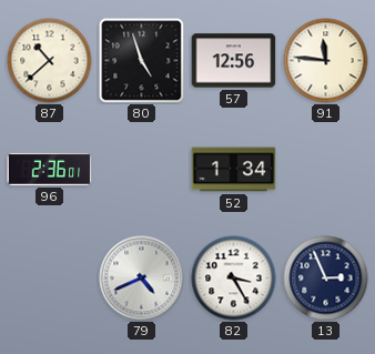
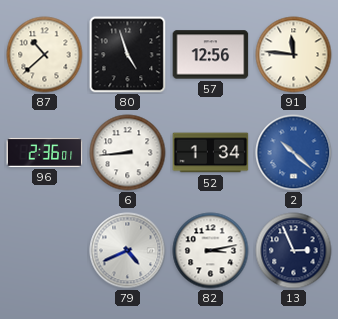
6: none -> 8:44 (128, 153)
2: none -> 10:22 (294, 153)
82: 3:25 -> 3:13 (211, 251)
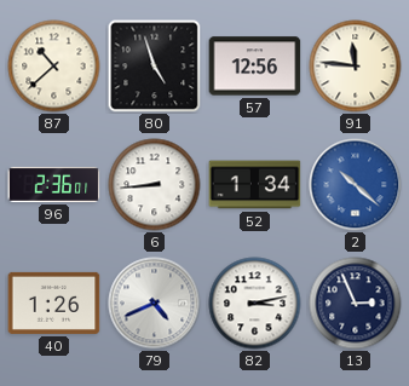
40: none -> 1:26 (54, 303)
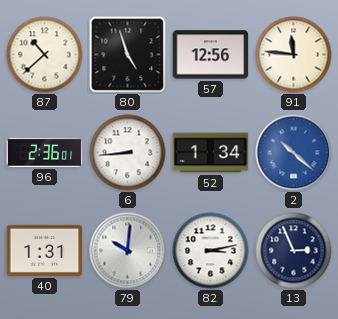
40: 1:26 -> 1:31 (45, 250)
79: 4:41 -> 10:01 (128, 251)
